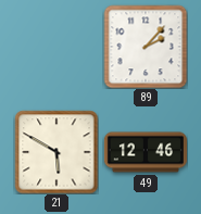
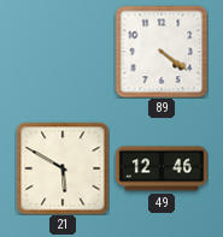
89: 2:07 -> 4:21 (162, 52)
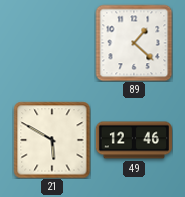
89: 4:21 -> 1:22 (134, 43)
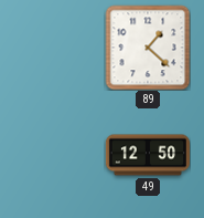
21: 5:50 -> none (52, 140)
49: 12:46 -> 12:50 (148, 155)
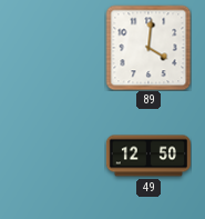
89: 1:22 -> 4:01 (148, 48)
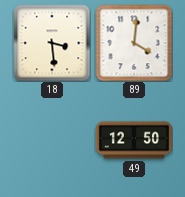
18: none -> 3:29 (52, 43)
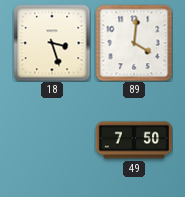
18: 3:29 -> 3:27 (52, 43)
49: 12:50 -> 7:50 (134, 140)
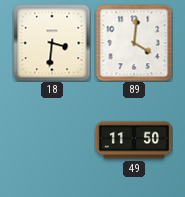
18: 3:27 -> 3:31 (52, 43)
49: 7:50 -> 11:50 (134, 140)
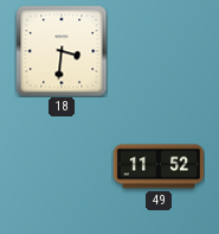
89: 4:01 -> none (134, 43)
49: 11:50 -> 11:52 (159, 166)
